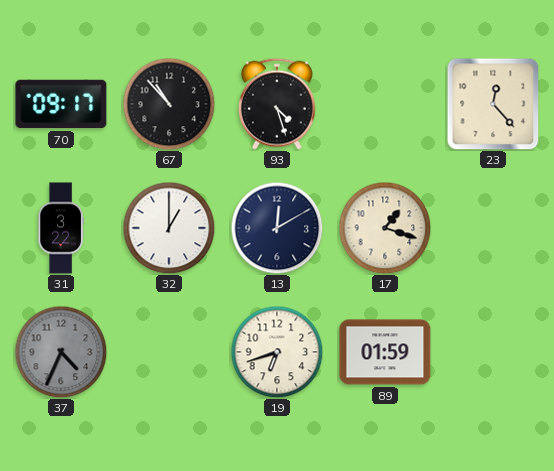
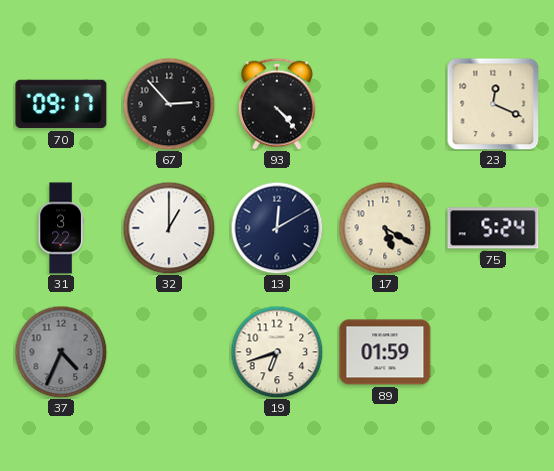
67: 10:53 -> 2:53 (169, 104)
93: 4:27 -> 4:23 (277, 104)
23: 12:23 -> 12:19 (493, 104)
17: 1:18 -> 5:20 (385, 228)
75: none -> 5:24 (493, 228)
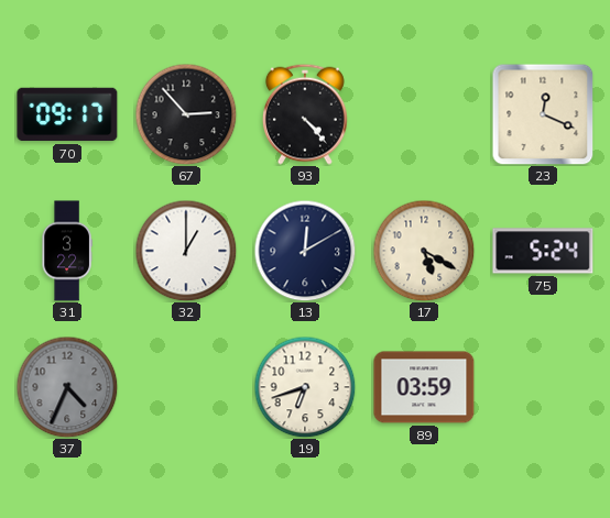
89: 01:59 -> 03:59 (424, 387)
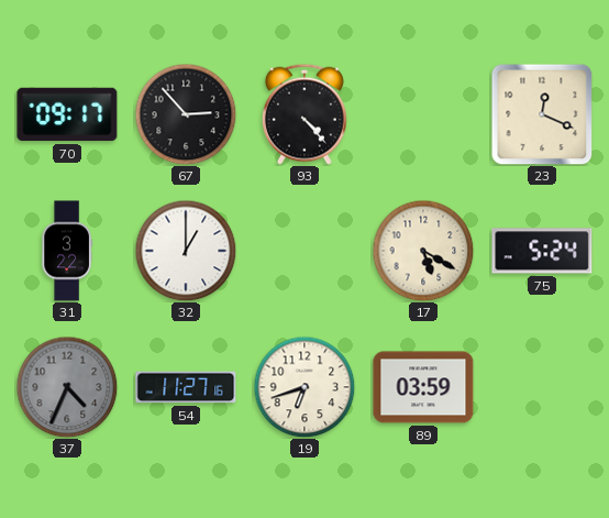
13: 12:10 -> none (305, 251)
54: none -> 11:27 (186, 387)
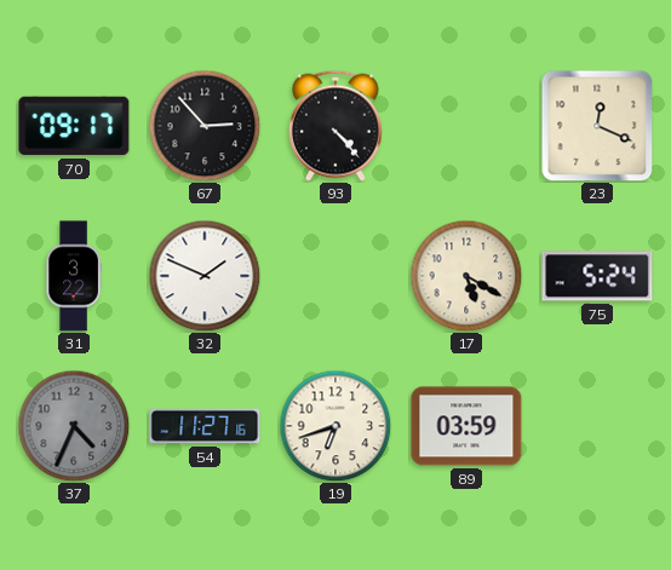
32: 1:00 -> 1:49 (205, 276)
